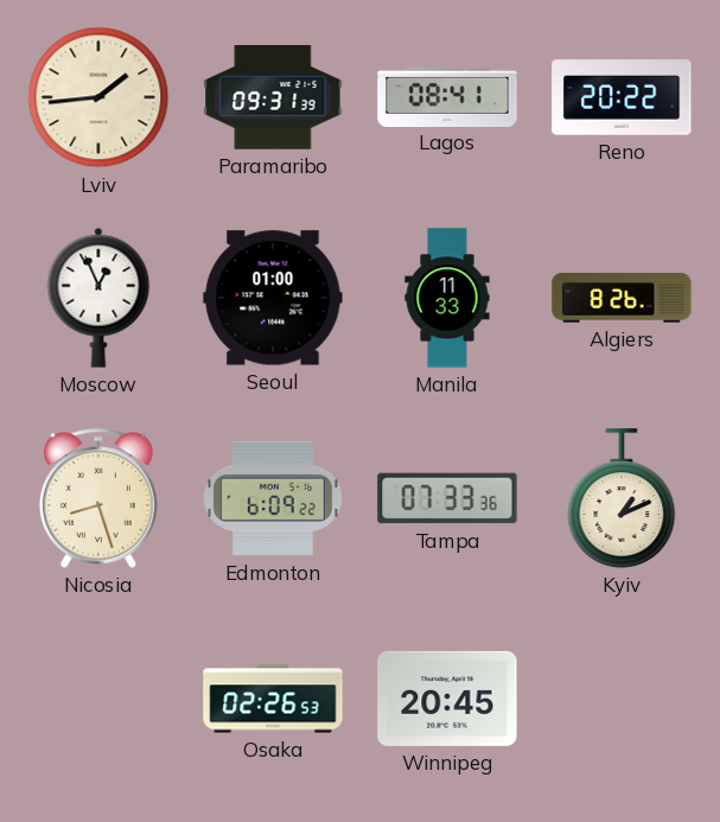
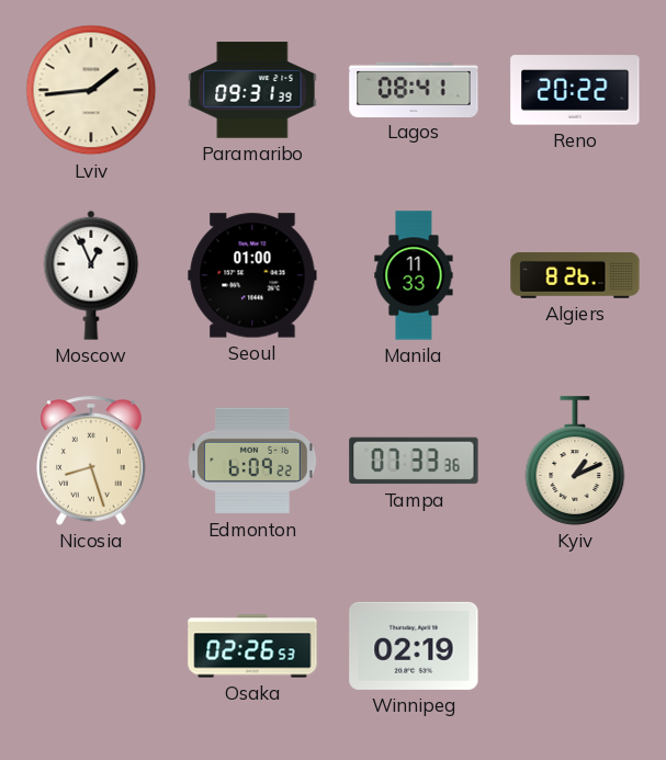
Winnipeg: 20:45 -> 02:19 (414, 646)
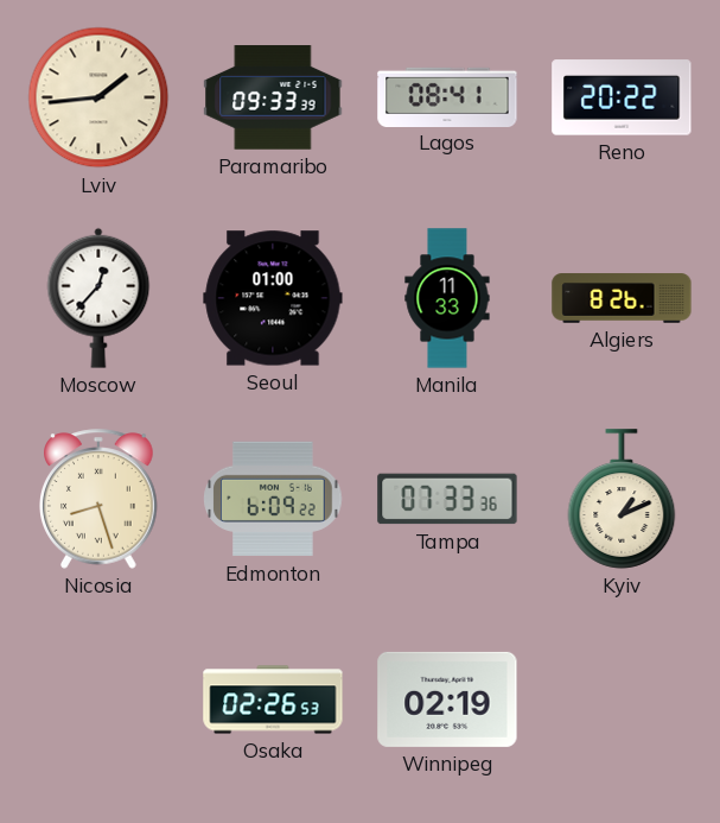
Paramaribo: 09:31 -> 09:33 (273, 97)
Moscow: 12:56 -> 12:37 (98, 298)
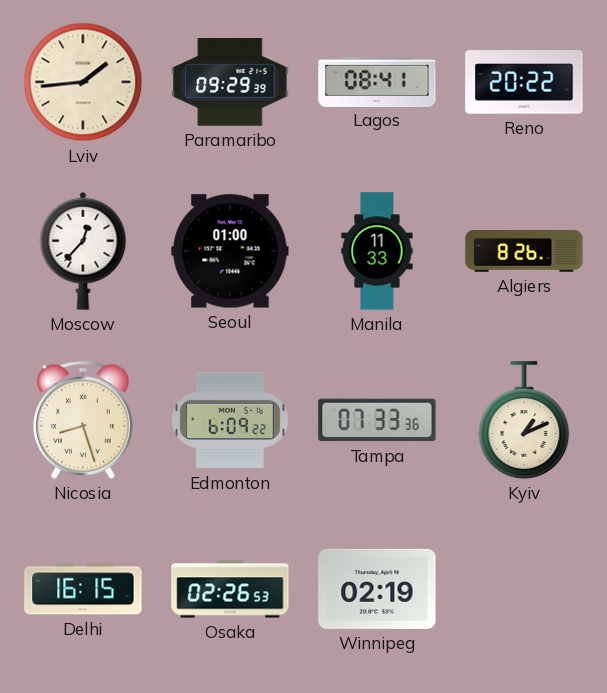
Paramaribo: 09:33 -> 09:29 (230, 82)
Delhi: none -> 16:15 (83, 589)
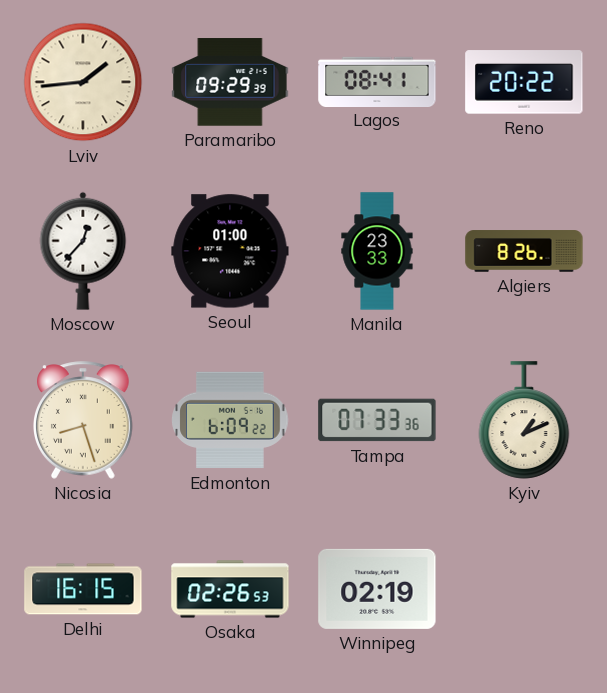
Manila: 11:33 -> 23:33 (377, 251)
